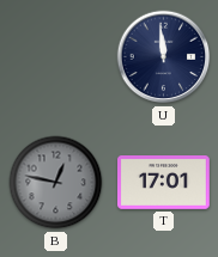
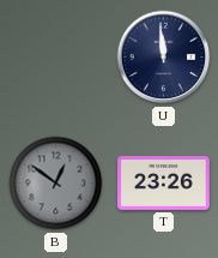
B: 12:47 -> 12:51 (56, 184)
T: 17:01 -> 23:26 (164, 184)
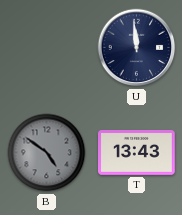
B: 12:51 -> 4:51 (47, 153)
T: 23:26 -> 13:43 (137, 153)
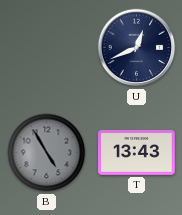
U: 11:59 -> 12:41 (137, 48)
B: 4:51 -> 4:55 (47, 153)
